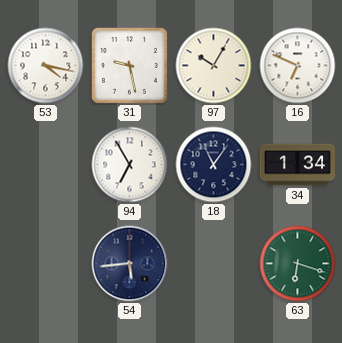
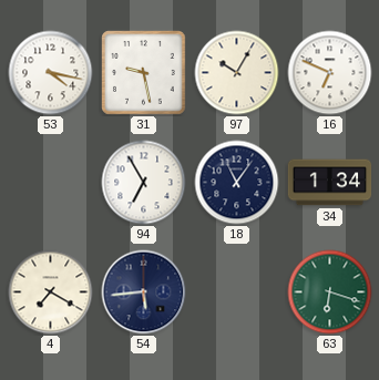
4: none -> 7:20 (51, 292)
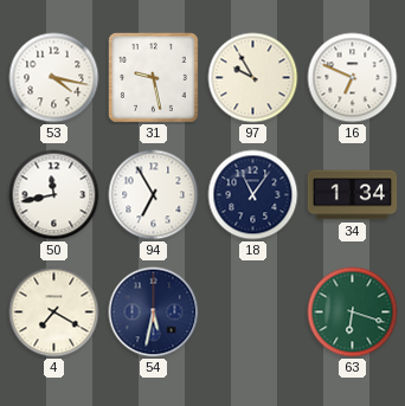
97: 10:05 -> 9:55 (253, 78)
50: none -> 11:43 (54, 195)
54: 5:44 -> 5:32 (154, 312)
